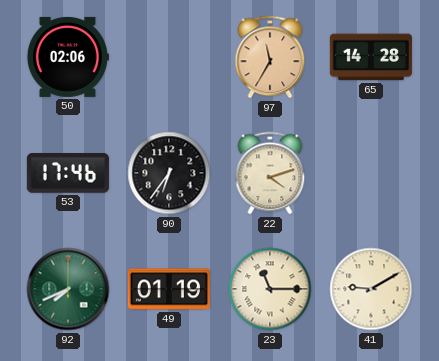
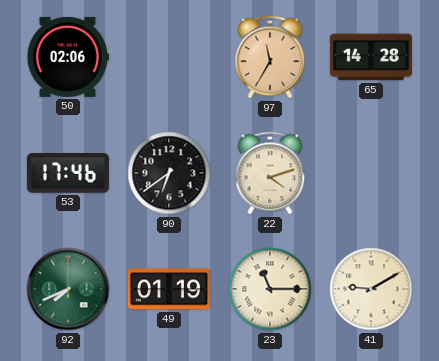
90: 6:36 -> 6:39 (169, 173)
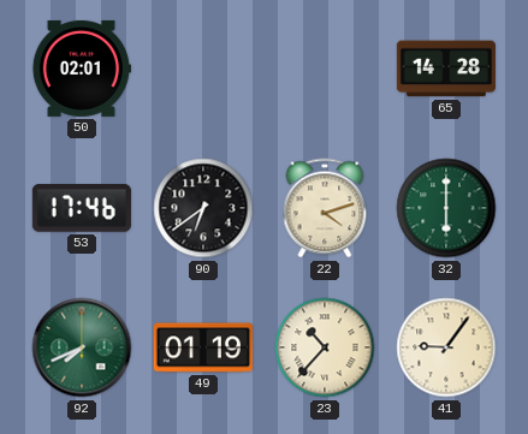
50: 02:06 -> 02:01 (81, 69)
97: 11:35 -> none (270, 57)
32: none -> 6:00 (446, 208)
23: 11:15 -> 10:37 (325, 347)
41: 9:10 -> 9:06 (446, 347)
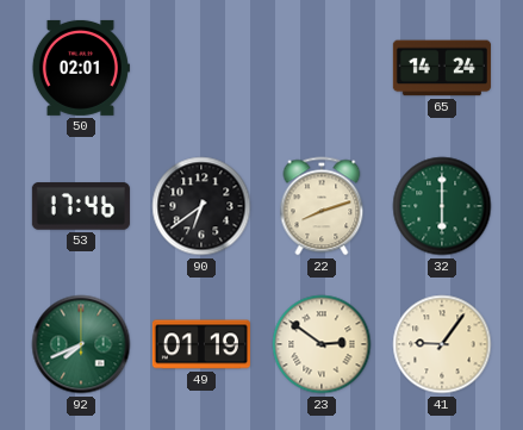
65: 14:28 -> 14:24 (442, 68)
22: 4:12 -> 8:12 (322, 206)
23: 10:37 -> 2:51 (322, 344)
